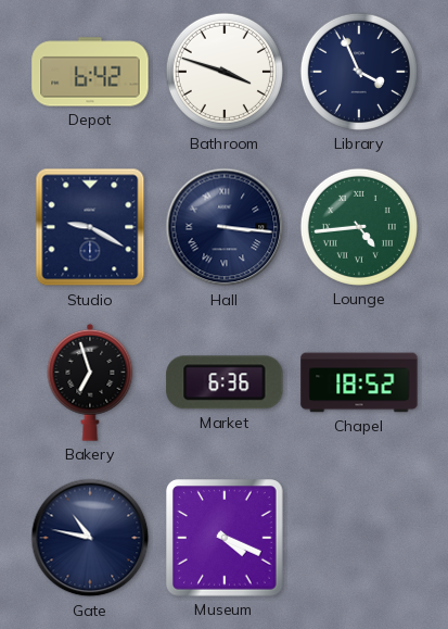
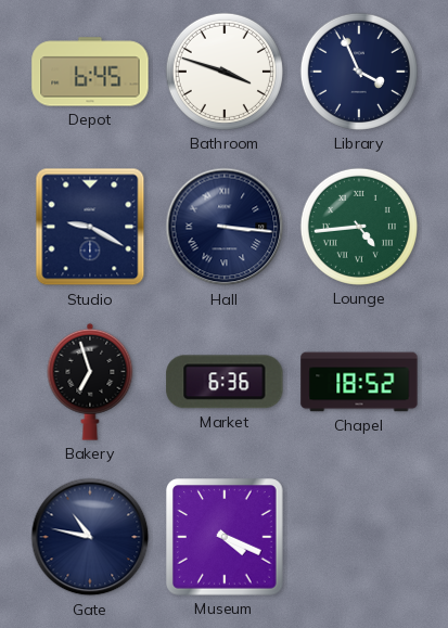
Depot: 6:42 -> 6:45 (90, 72)
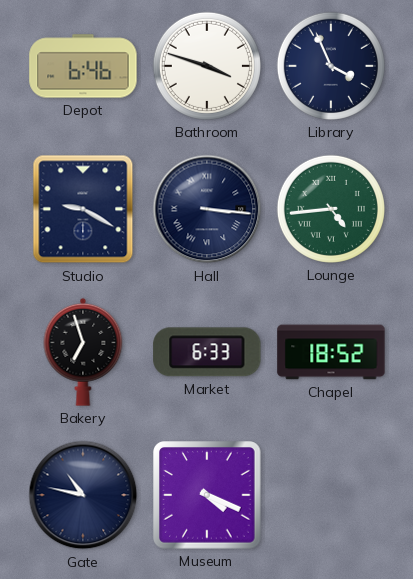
Depot: 6:45 -> 6:46 (83, 66)
Market: 6:36 -> 6:33 (207, 352)
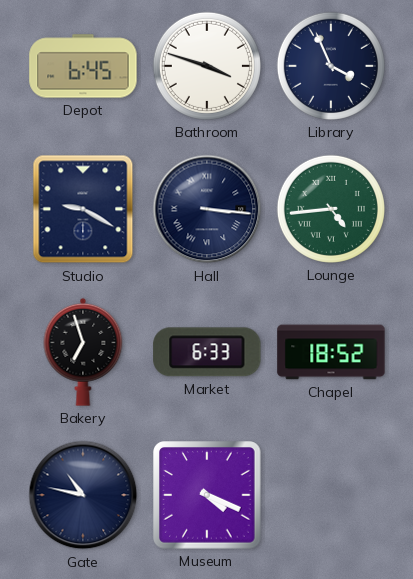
Depot: 6:46 -> 6:45 (83, 66)
